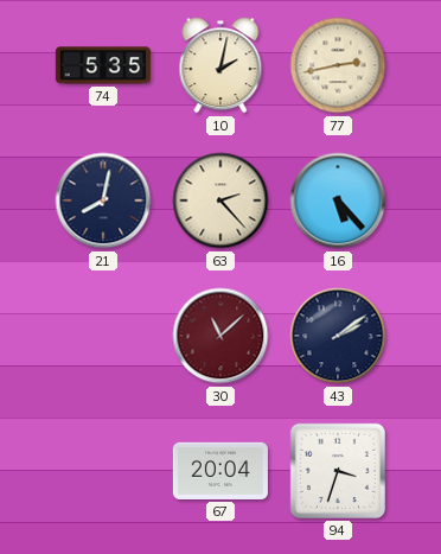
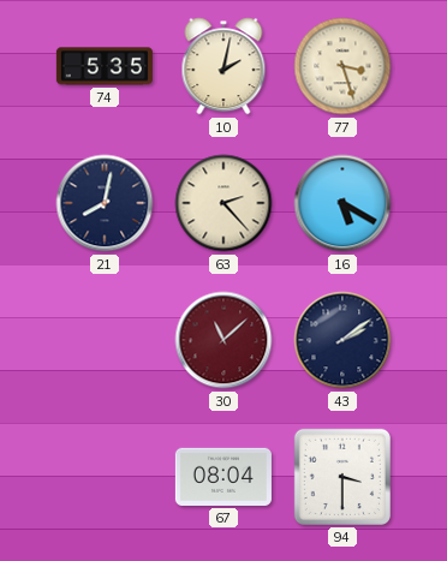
77: 2:43 -> 3:27 (342, 66)
16: 5:23 -> 5:20 (342, 203)
67: 20:04 -> 08:04 (223, 477)
94: 3:33 -> 3:30 (342, 477)
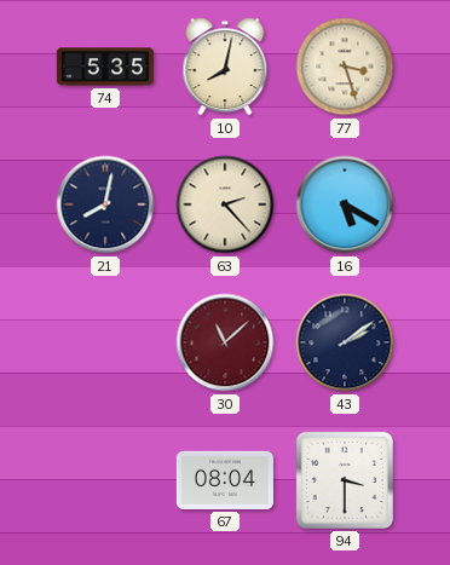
10: 2:02 -> 8:02 (225, 67)
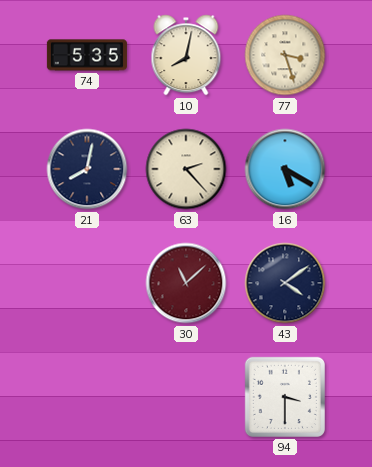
43: 2:09 -> 4:09 (285, 283)
67: 08:04 -> none (225, 480)
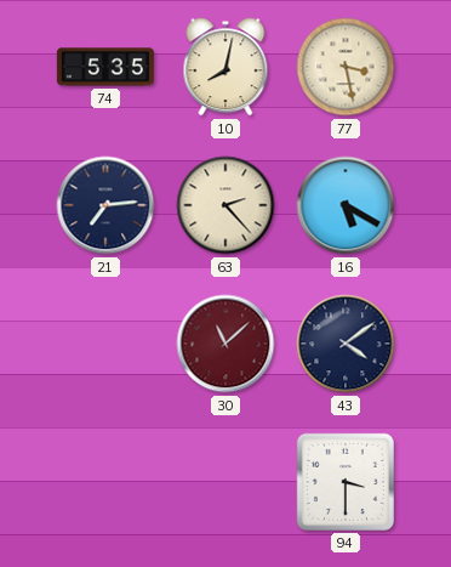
77: 3:27 -> 3:28 (346, 67)
21: 8:02 -> 7:14 (105, 205)
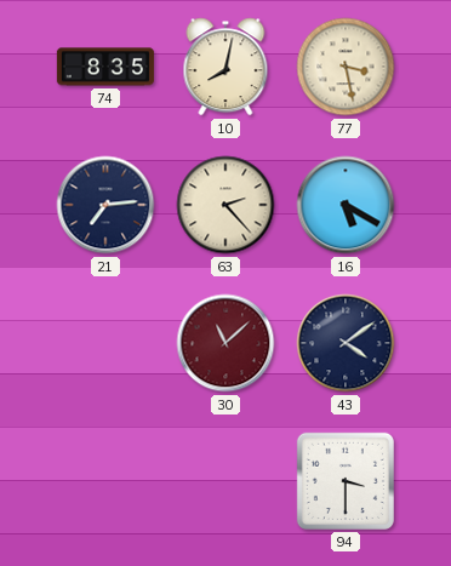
74: 5:35 -> 8:35 (105, 67)
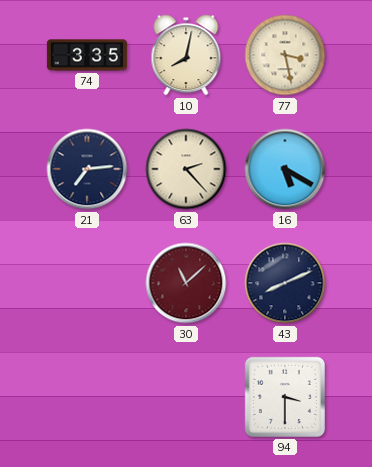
74: 8:35 -> 3:35 (87, 55)
43: 4:09 -> 8:11 (285, 283)
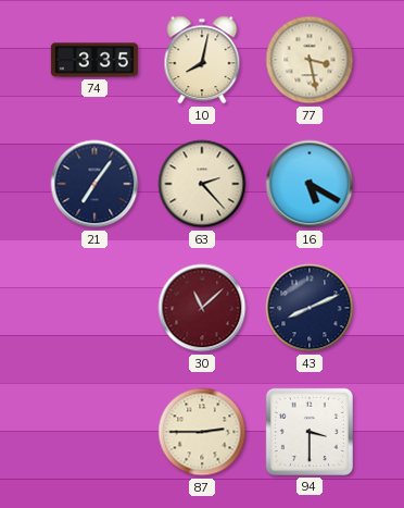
21: 7:14 -> 7:06 (94, 184)
87: none -> 2:45 (202, 432)
